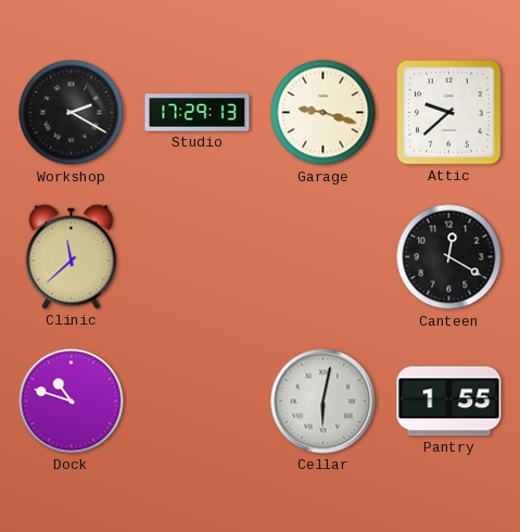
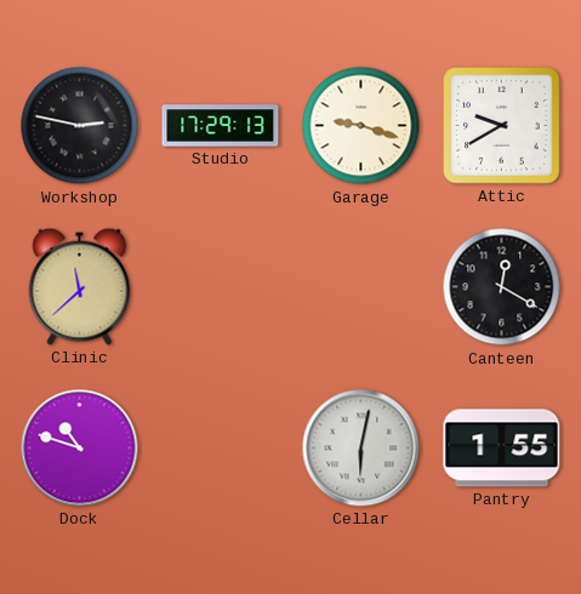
Workshop: 2:20 -> 2:47 (80, 126)
Attic: 9:38 -> 9:40 (502, 126)
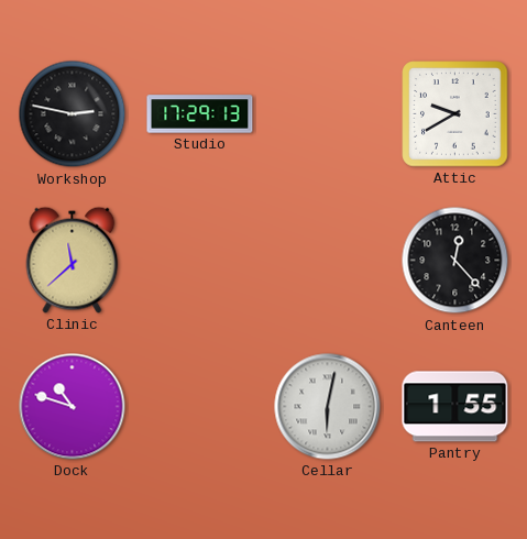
Garage: 9:18 -> none (361, 126)
Canteen: 12:20 -> 12:23 (455, 261)
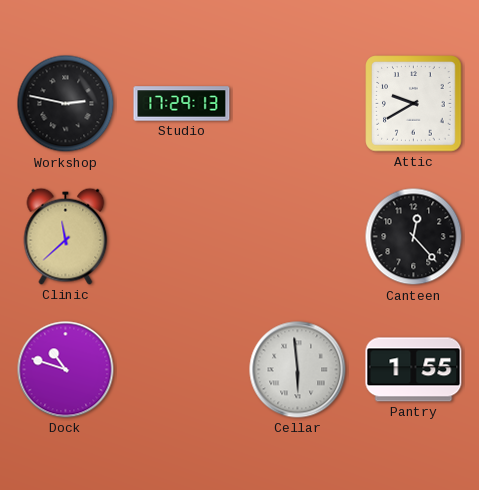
Cellar: 6:02 -> 5:59 (298, 370)
